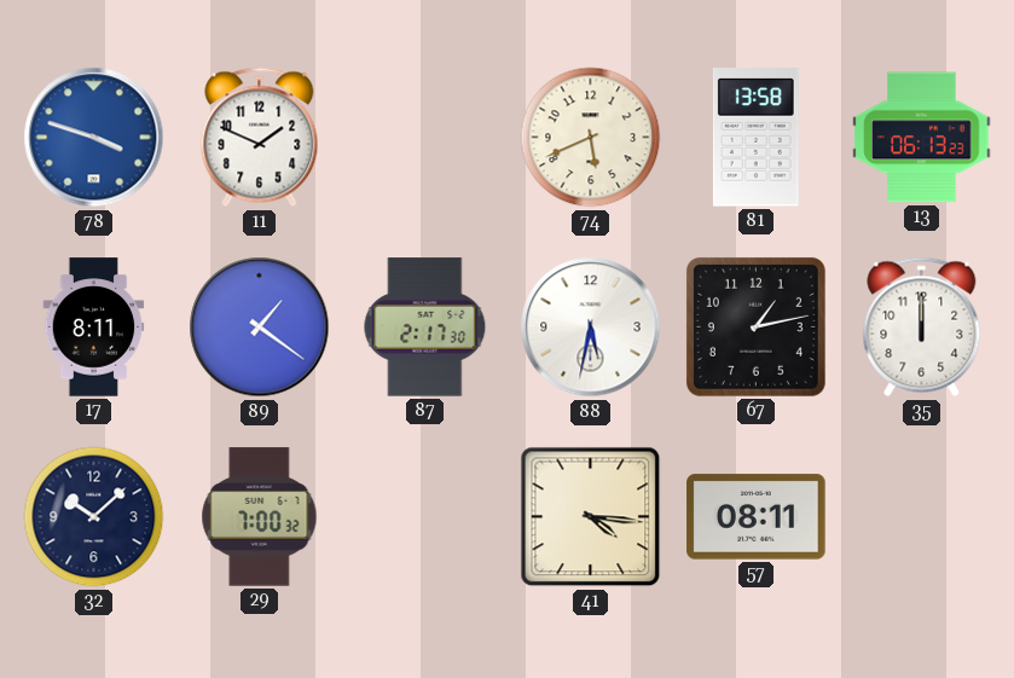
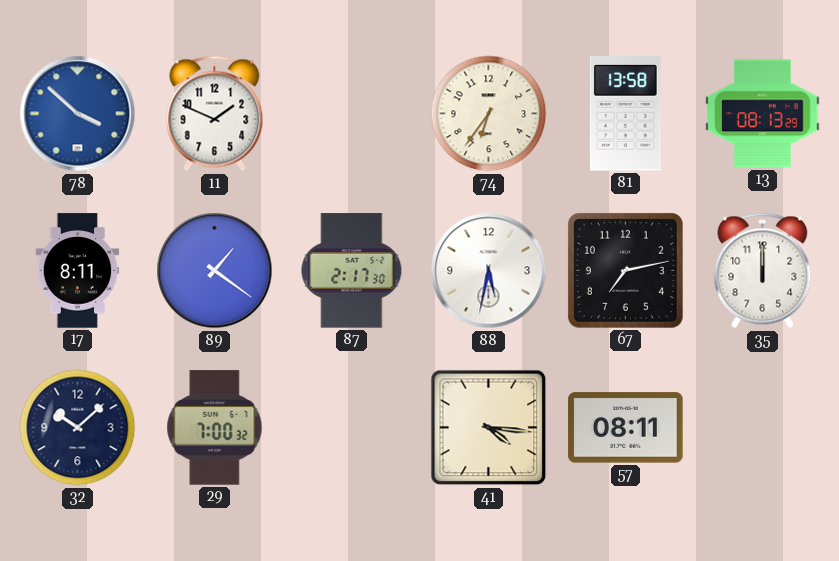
78: 3:48 -> 3:52 (78, 114)
74: 5:41 -> 6:36 (489, 114)
13: 06:13 -> 08:13 (763, 114)
67: 1:13 -> 7:13 (625, 270)
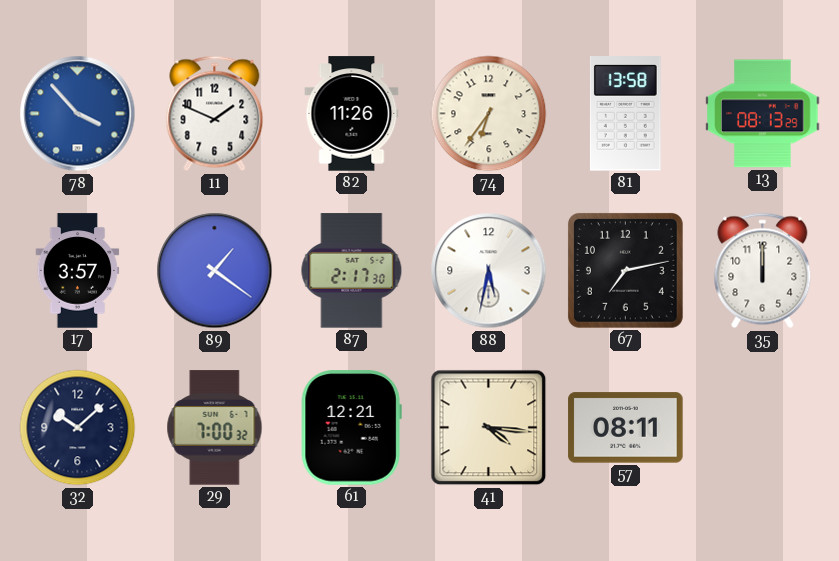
78: 3:52 -> 3:53 (78, 114)
82: none -> 11:26 (352, 114)
17: 8:11 -> 3:57 (78, 271)
61: none -> 12:21 (351, 428)
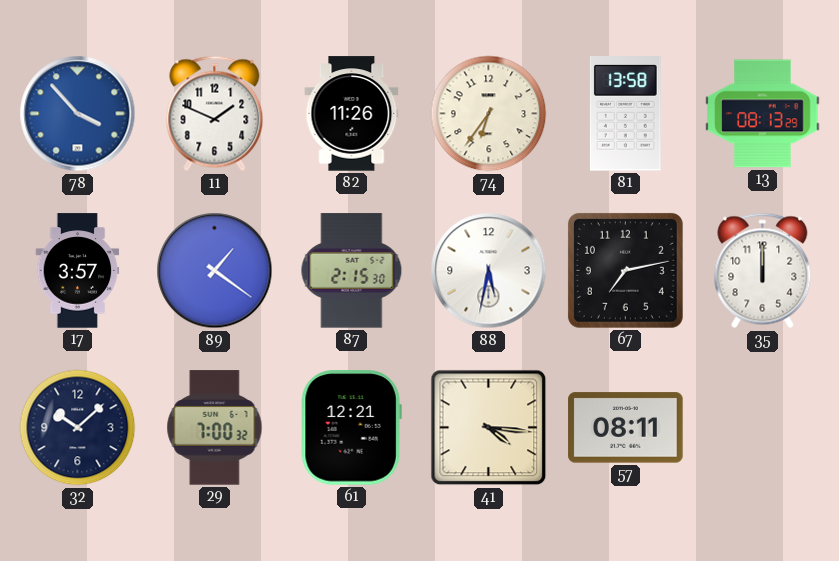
87: 2:17 -> 2:15 (352, 271)
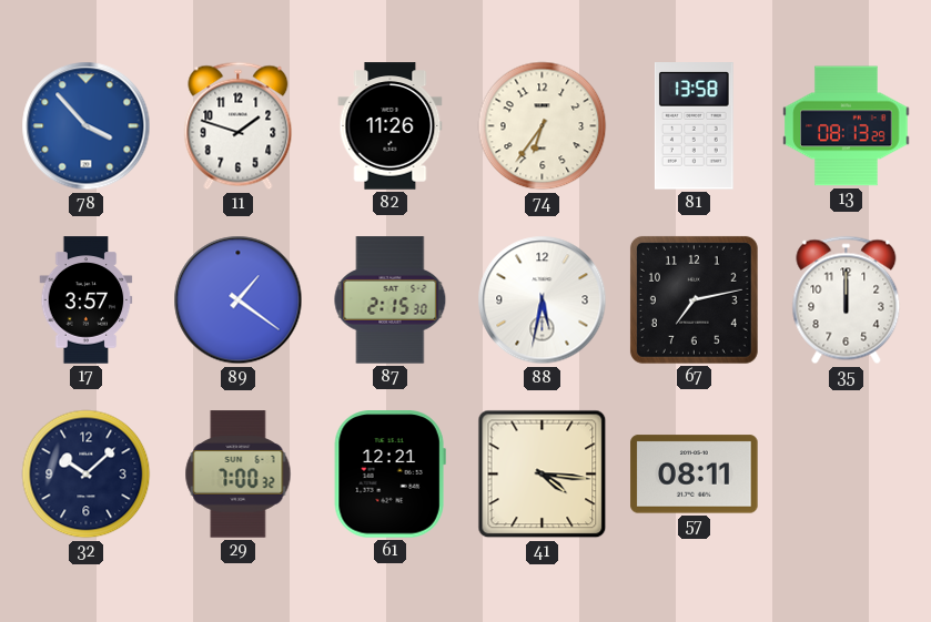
11: 1:49 -> 1:48 (239, 126)
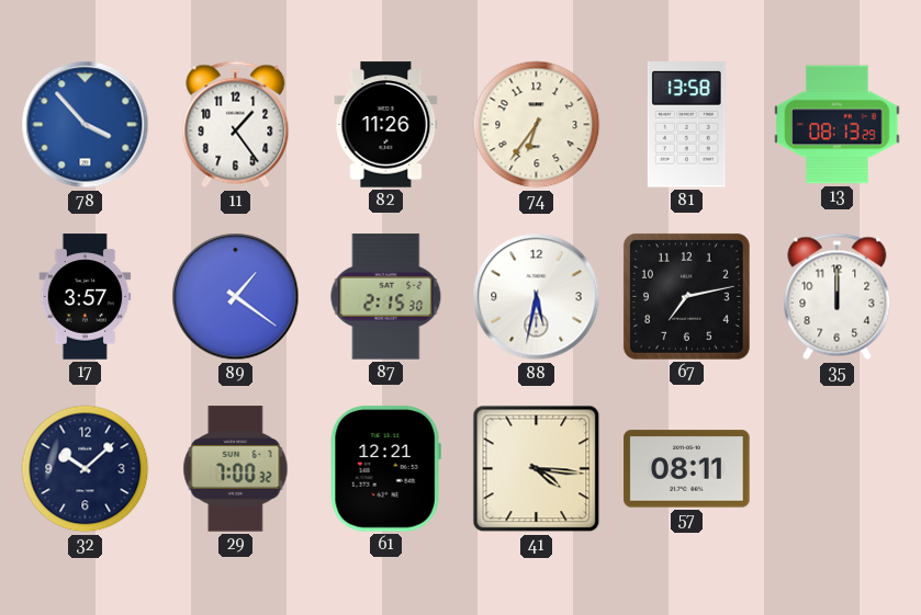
11: 1:48 -> 1:24 (236, 125)
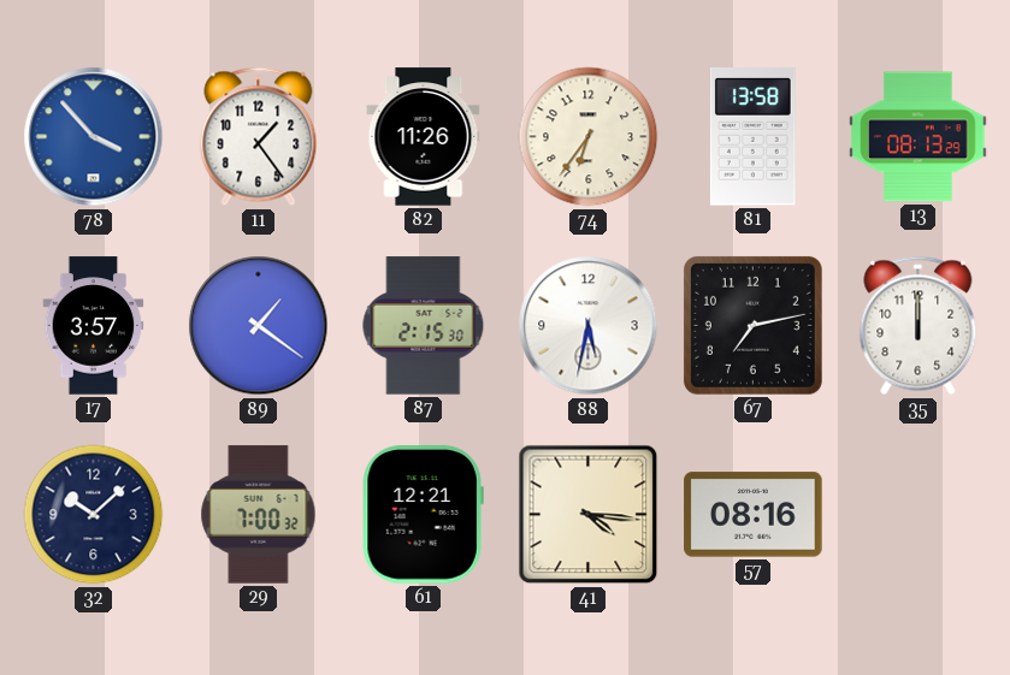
57: 08:11 -> 08:16 (754, 515)
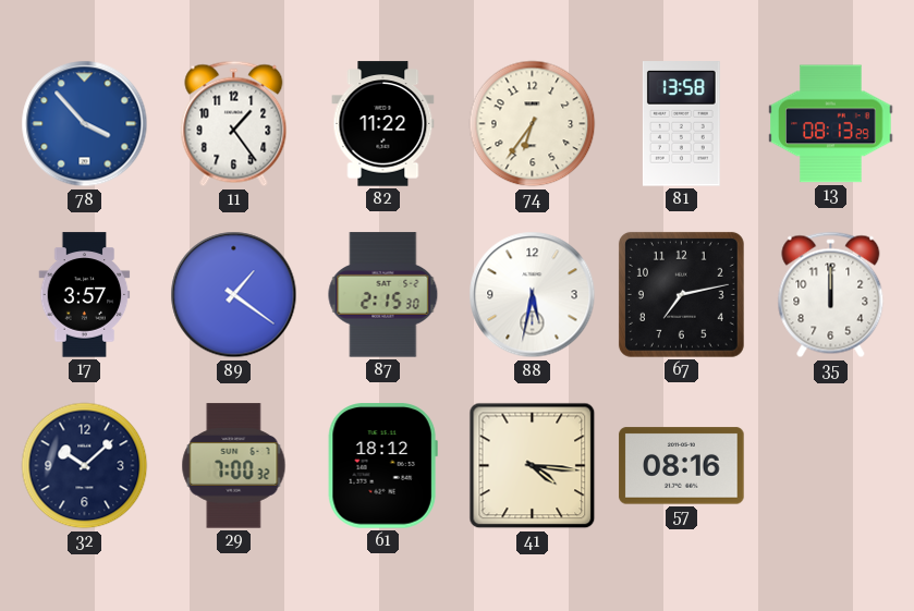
82: 11:26 -> 11:22 (383, 124)
61: 12:21 -> 18:12 (382, 466)
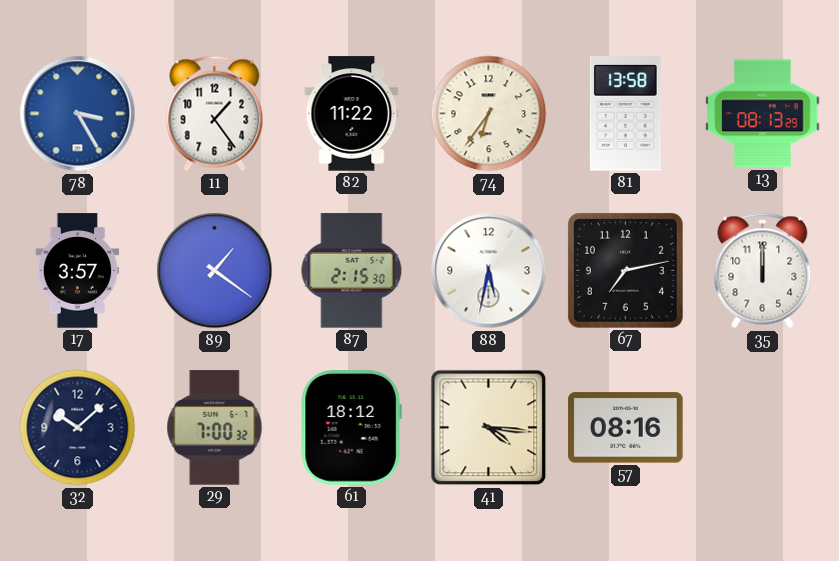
78: 3:53 -> 3:25 (78, 114)
